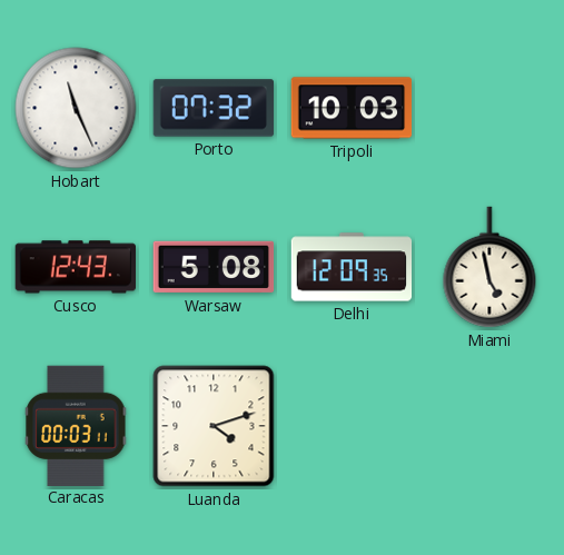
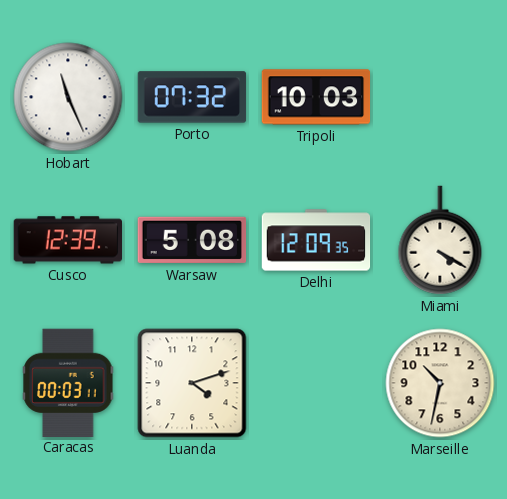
Cusco: 12:43 -> 12:39 (68, 240)
Miami: 4:58 -> 4:20 (440, 240)
Marseille: none -> 10:32 (440, 383)
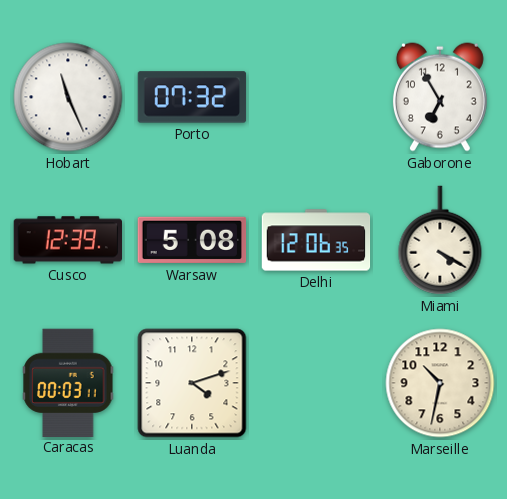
Tripoli: 10:03 -> none (316, 97)
Gaborone: none -> 6:55 (440, 97)
Delhi: 12:09 -> 12:06 (316, 240)
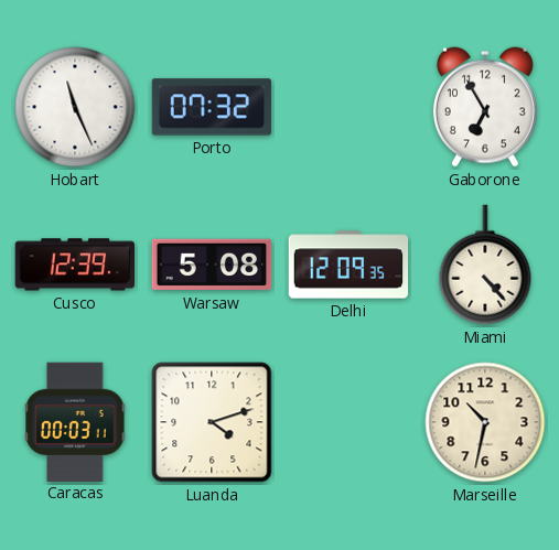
Delhi: 12:06 -> 12:09 (348, 265)
Miami: 4:20 -> 4:23 (485, 265)
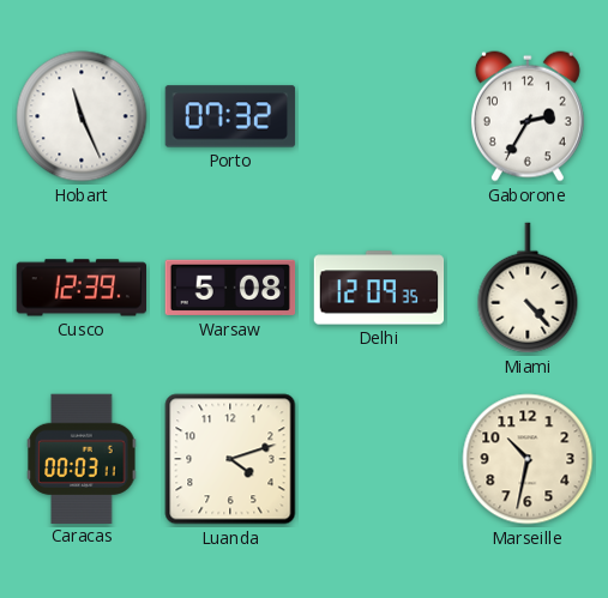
Gaborone: 6:55 -> 2:35 (528, 116)
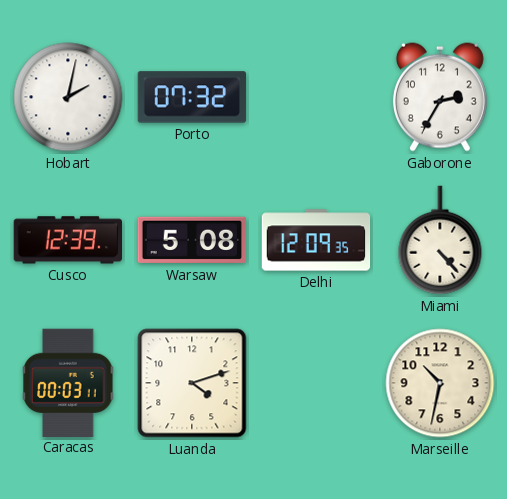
Hobart: 11:26 -> 2:02 (68, 97)
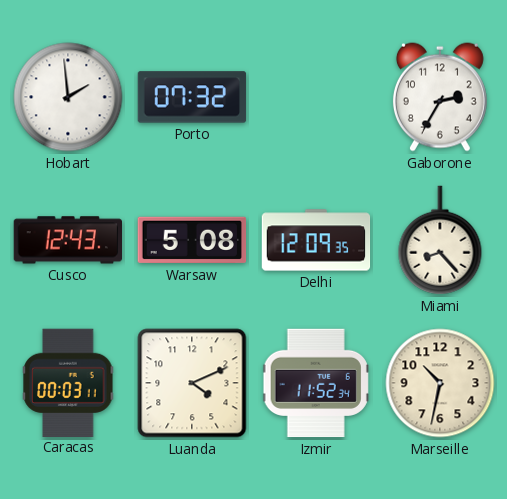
Hobart: 2:02 -> 1:59 (68, 97)
Cusco: 12:39 -> 12:43 (68, 240)
Miami: 4:23 -> 8:23 (440, 240)
Luanda: 4:12 -> 4:11 (192, 383)
Izmir: none -> 11:52 (316, 383)
